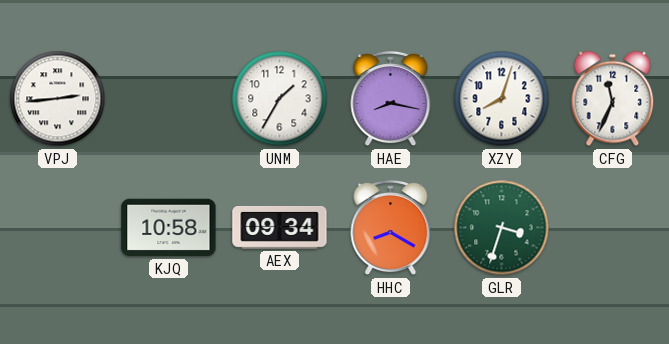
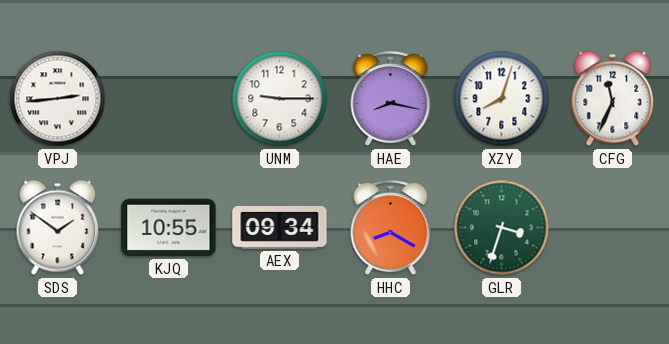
UNM: 1:35 -> 9:15 (280, 99)
SDS: none -> 1:51 (58, 228)
KJQ: 10:58 -> 10:55 (169, 228)
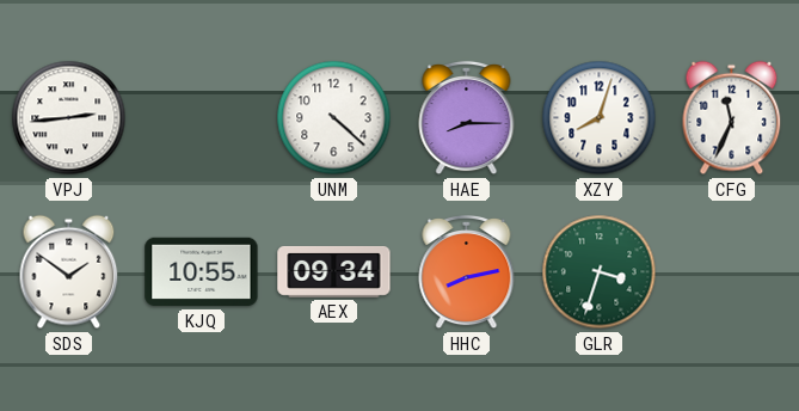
UNM: 9:15 -> 4:22 (334, 118)
HAE: 8:17 -> 8:15 (467, 118)
HHC: 8:20 -> 8:13 (467, 272)
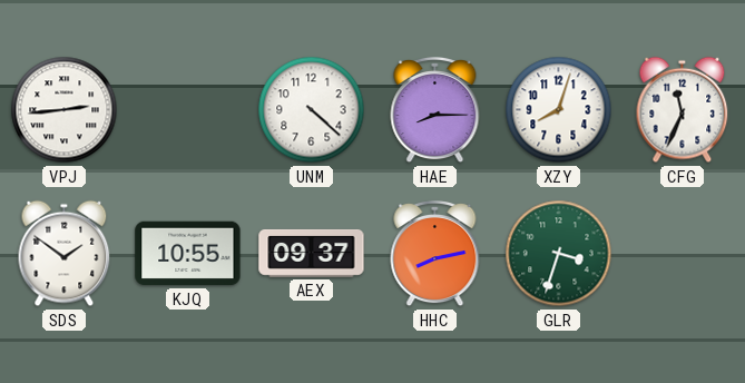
AEX: 09:34 -> 09:37 (312, 254)
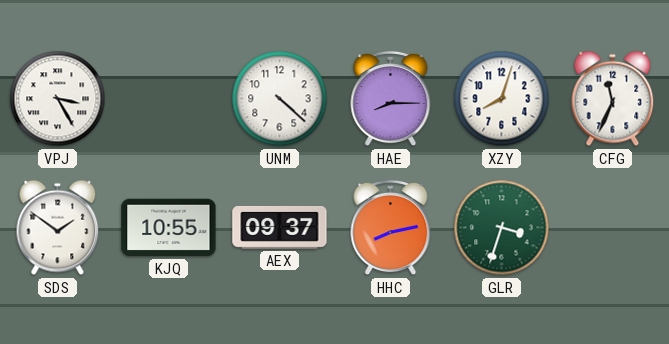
VPJ: 2:44 -> 3:25 (58, 99)
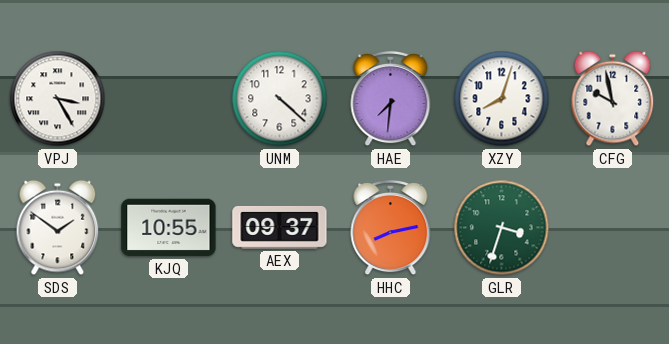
HAE: 8:15 -> 7:31 (391, 99)
CFG: 11:34 -> 9:58 (613, 99)
